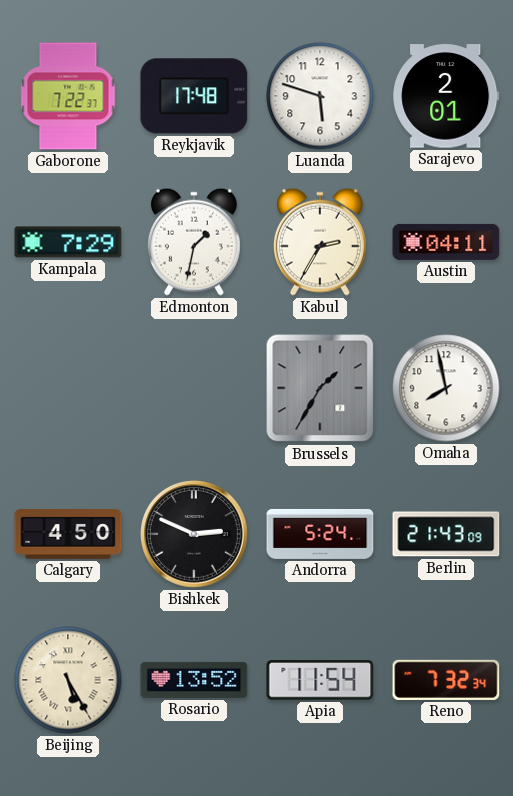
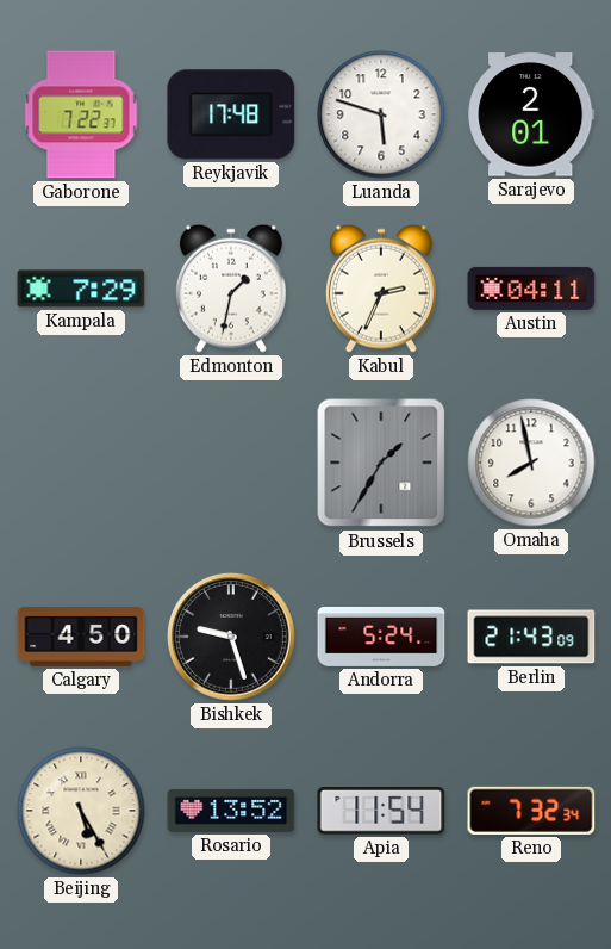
Kabul: 2:35 -> 2:34 (381, 289)
Bishkek: 2:49 -> 9:27 (232, 638)
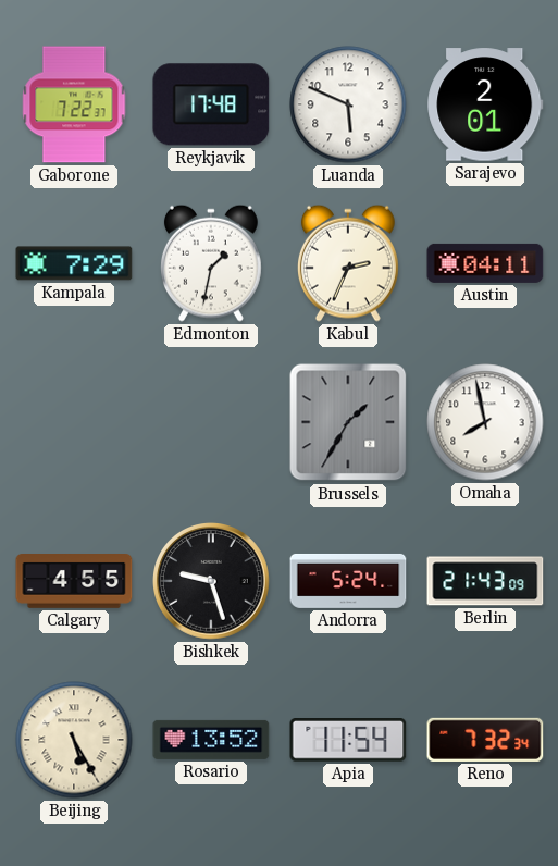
Luanda: 5:48 -> 5:49 (348, 104)
Calgary: 4:50 -> 4:55 (74, 582)
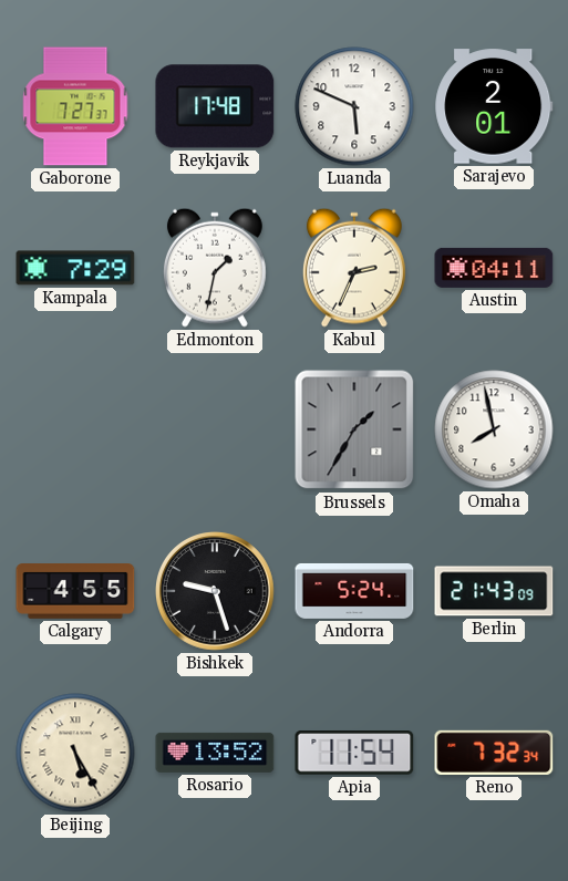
Gaborone: 7:22 -> 7:27 (75, 106)
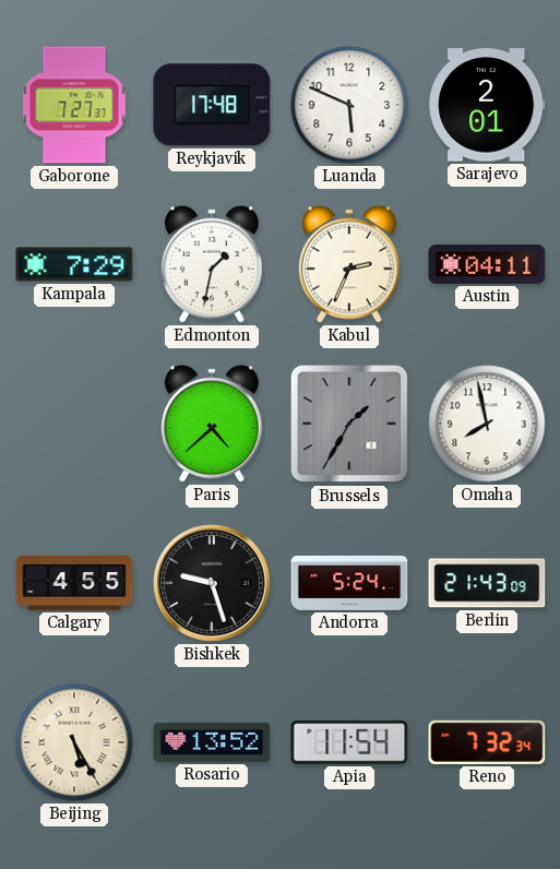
Paris: none -> 4:38 (212, 424)
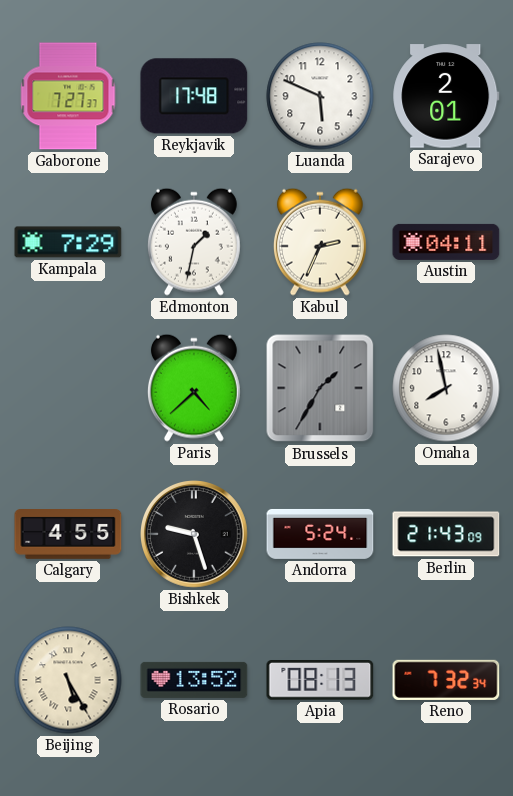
Apia: 11:54 -> 08:13 (320, 681)
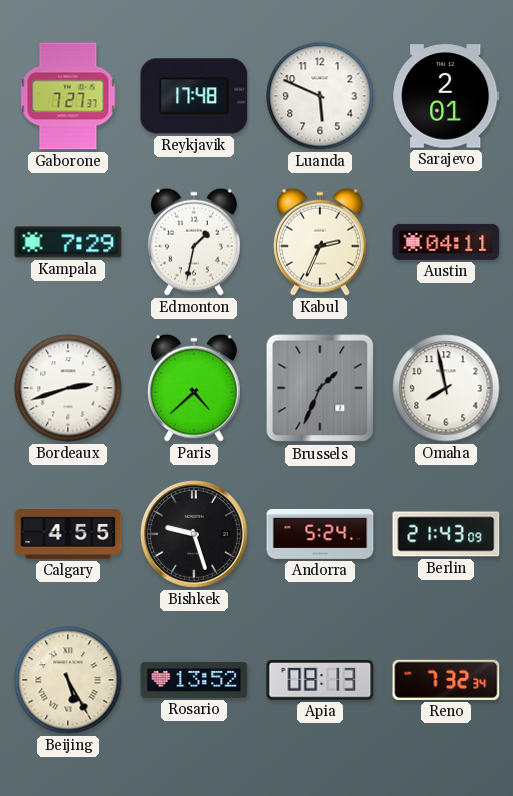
Bordeaux: none -> 2:42 (68, 388)
Brussels: 1:35 -> 1:34 (320, 388)
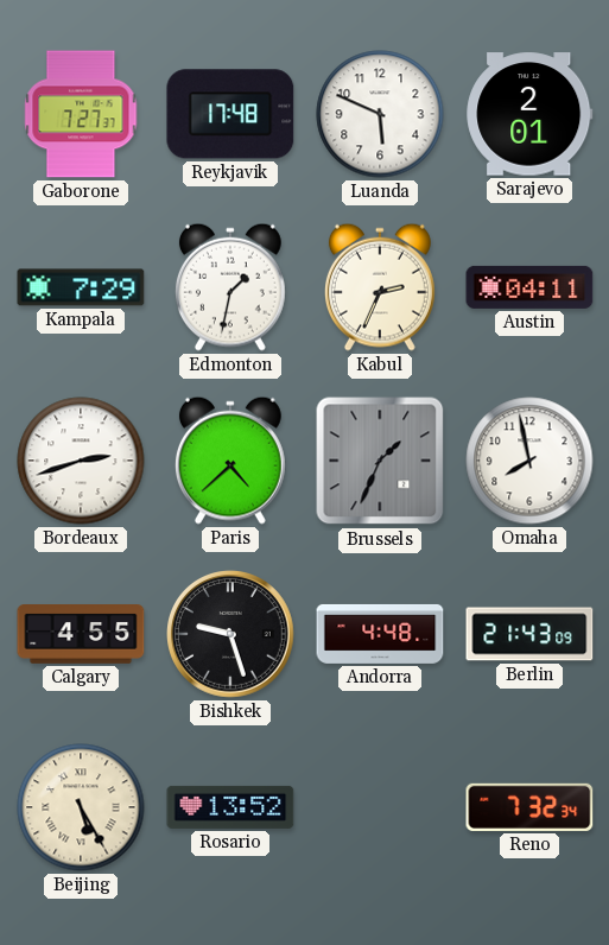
Andorra: 5:24 -> 4:48 (380, 634)
Apia: 08:13 -> none (320, 681)
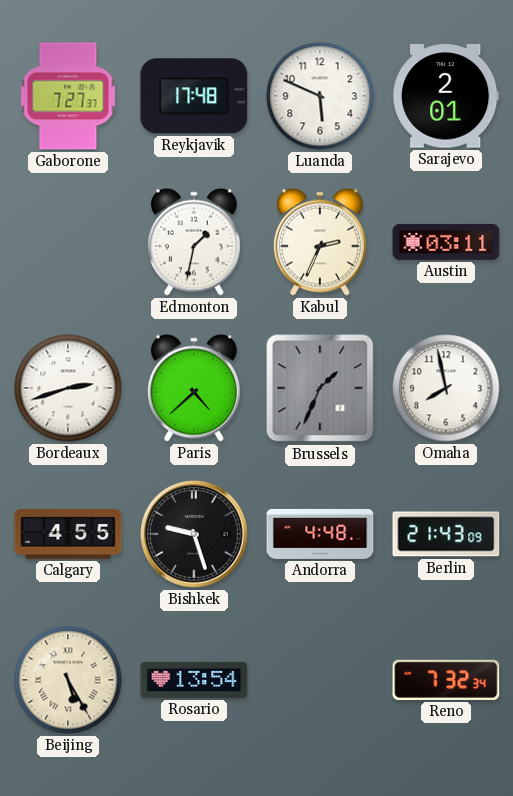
Kampala: 7:29 -> none (81, 287)
Austin: 04:11 -> 03:11 (446, 242)
Rosario: 13:52 -> 13:54 (194, 680)
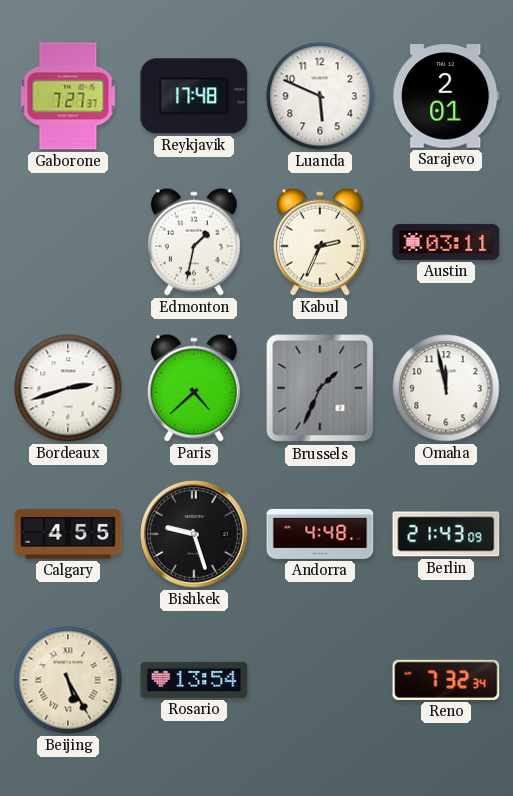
Omaha: 7:58 -> 11:58 (446, 388)
